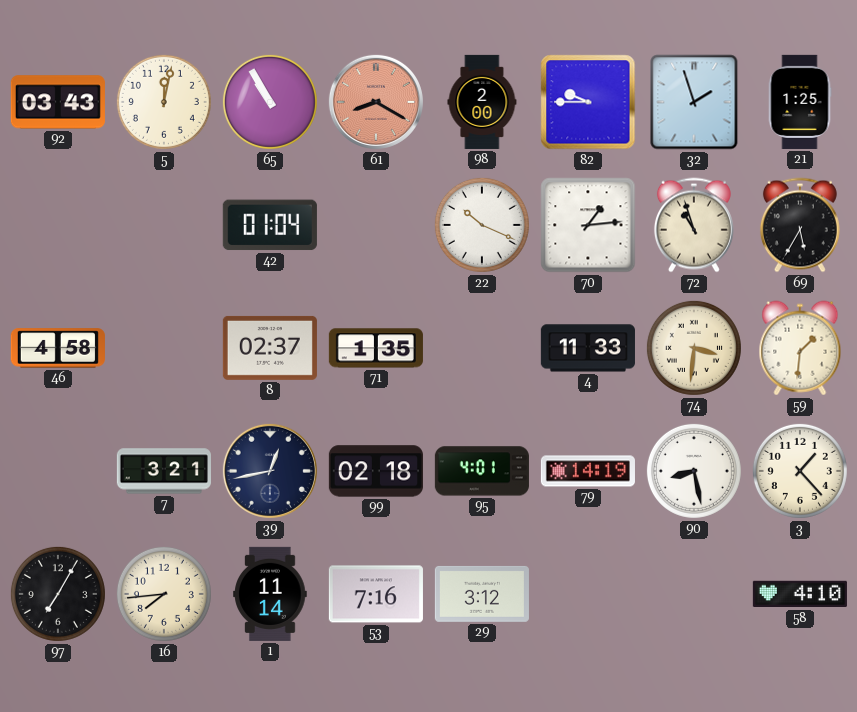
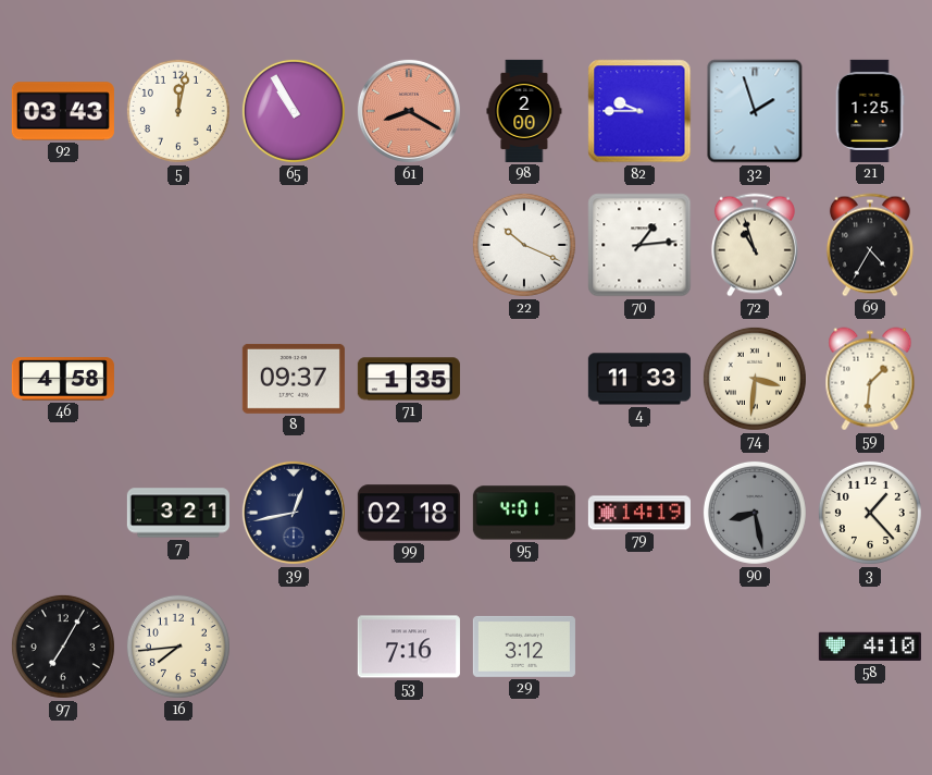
42: 01:04 -> none (270, 225)
69: 5:35 -> 4:35 (870, 245)
8: 02:37 -> 09:37 (294, 379)
90 dial: white -> grey (755, 513)
1: 11:14 -> none (270, 594)
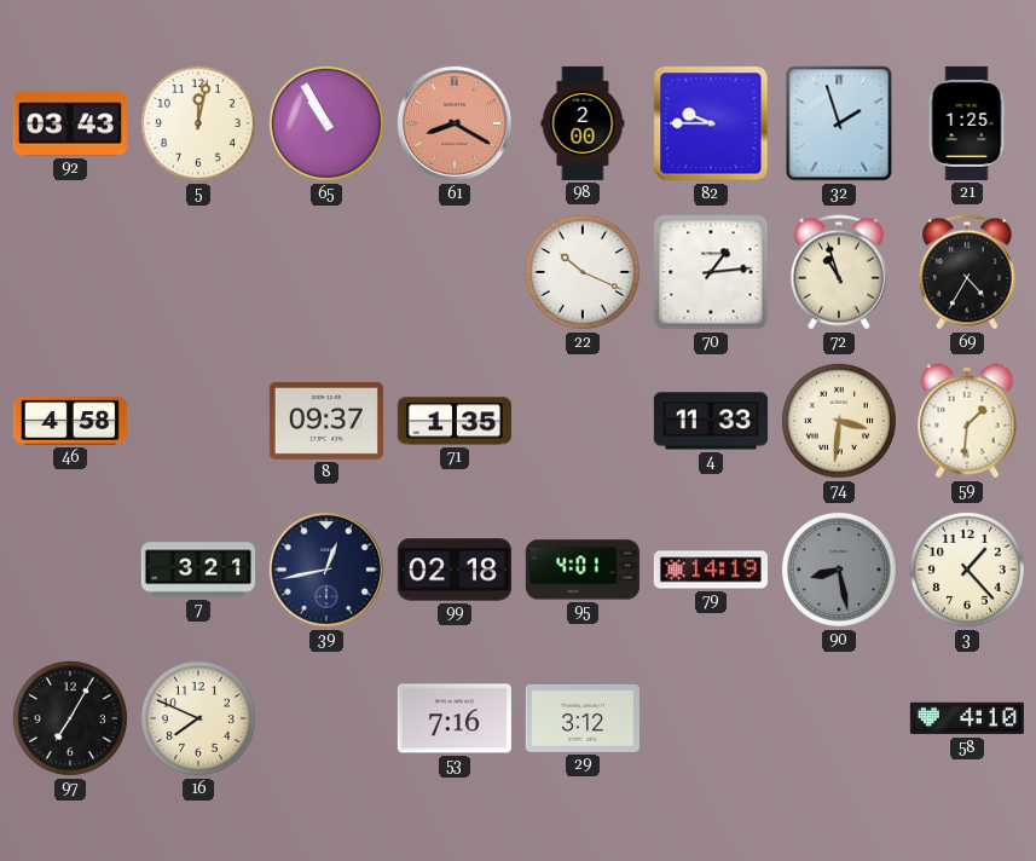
16: 7:44 -> 7:49 (198, 718)
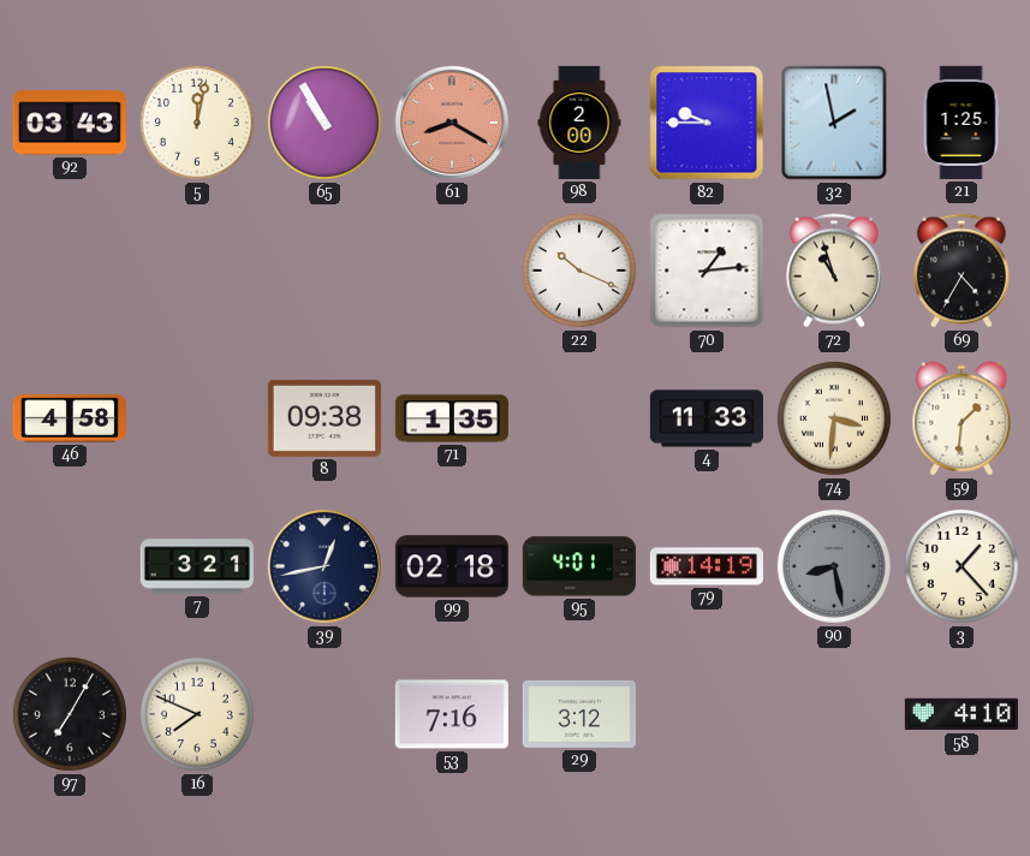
32: 1:57 -> 1:58 (834, 123)
8: 09:37 -> 09:38 (325, 418)
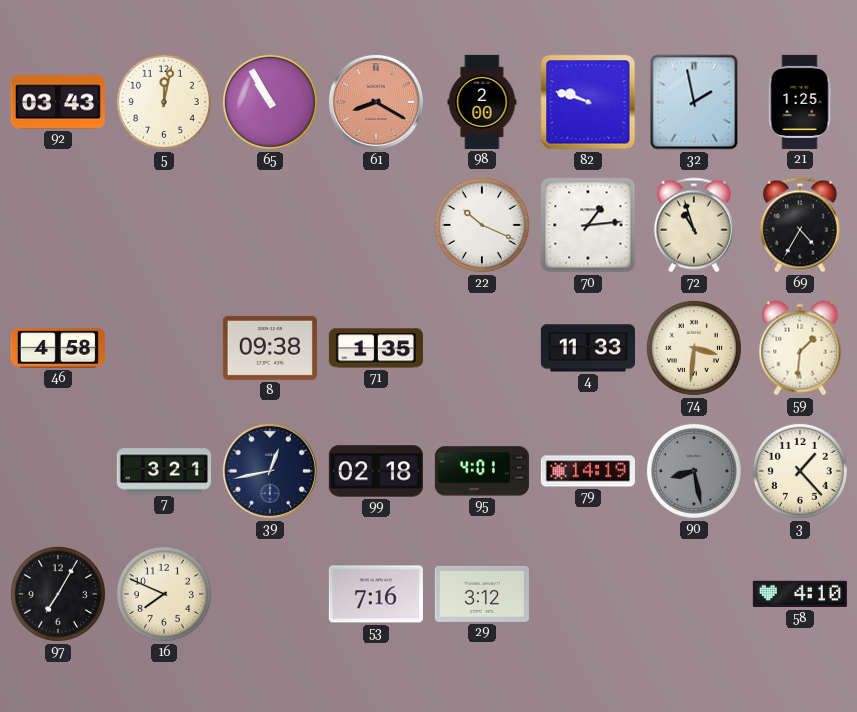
82: 9:45 -> 9:48 (588, 102)
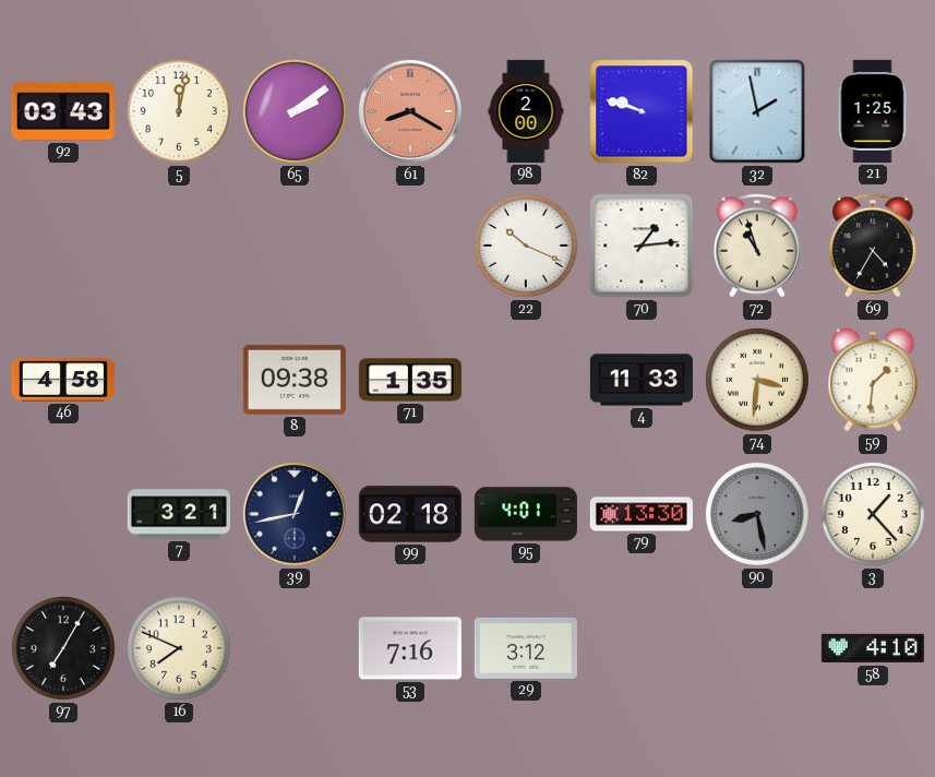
65: 10:55 -> 2:09 (295, 111)
79: 14:19 -> 13:30 (642, 514)
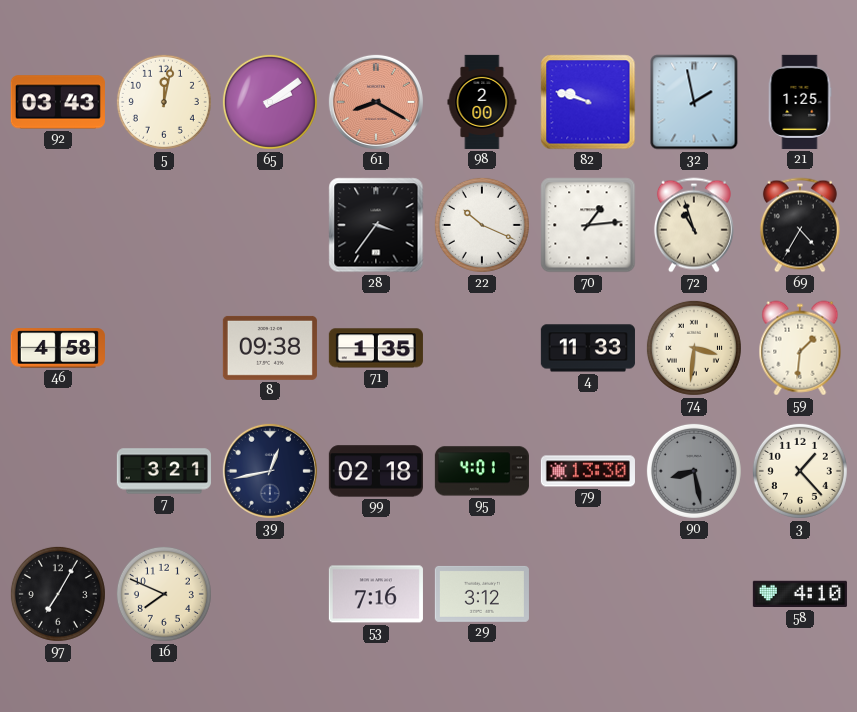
28: none -> 3:36 (376, 225)
